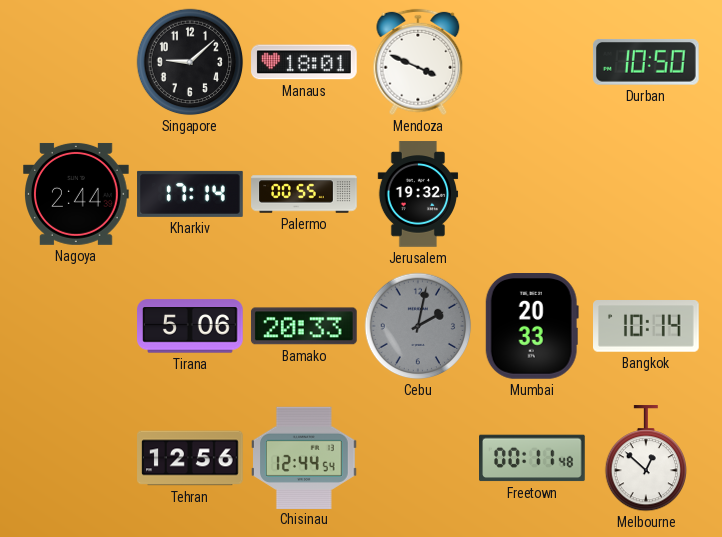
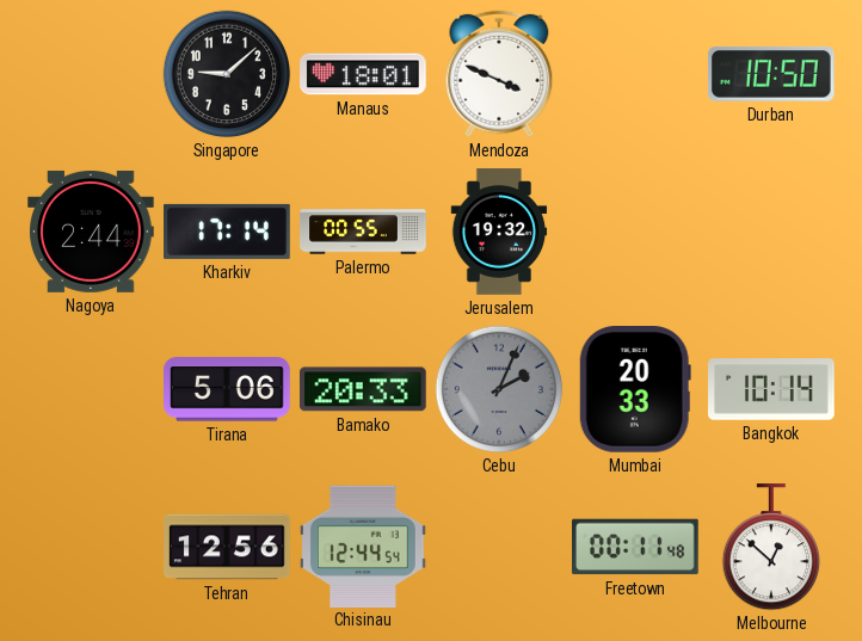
Cebu: 2:02 -> 2:04 (499, 389)
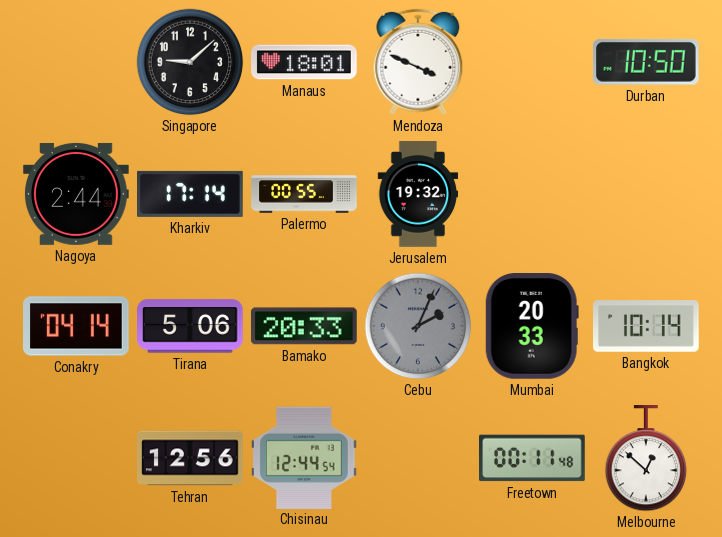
Conakry: none -> 04:14 (76, 326)
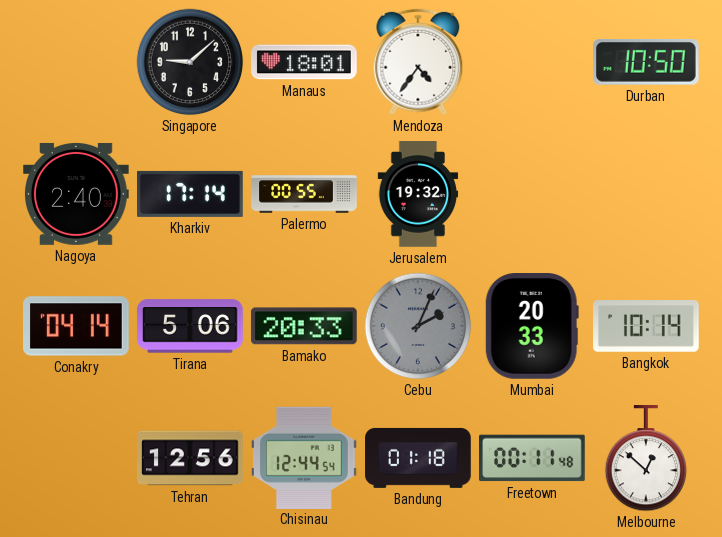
Mendoza: 3:49 -> 4:36 (418, 62)
Nagoya: 2:44 -> 2:40 (77, 194)
Bandung: none -> 01:18 (418, 458)
